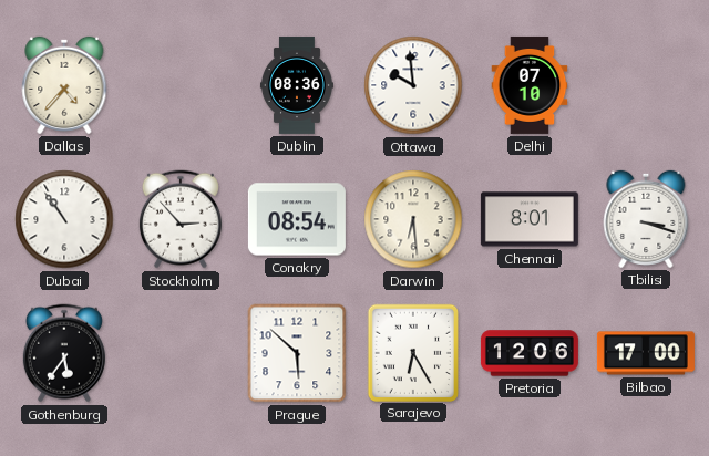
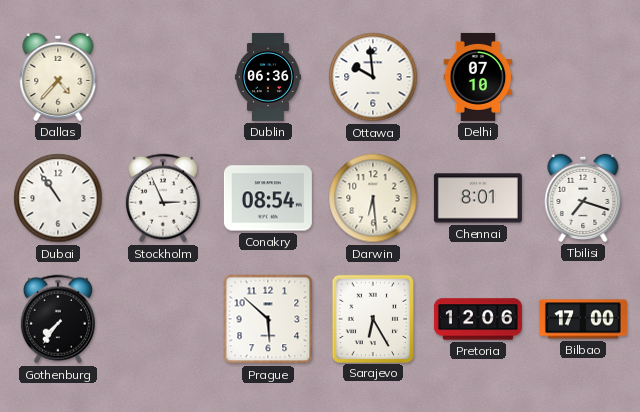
Dublin: 08:36 -> 06:36 (268, 77)
Stockholm: 2:53 -> 2:56 (163, 198)
Tbilisi: 3:18 -> 7:18 (583, 198)
Gothenburg: 5:36 -> 7:36 (58, 319)
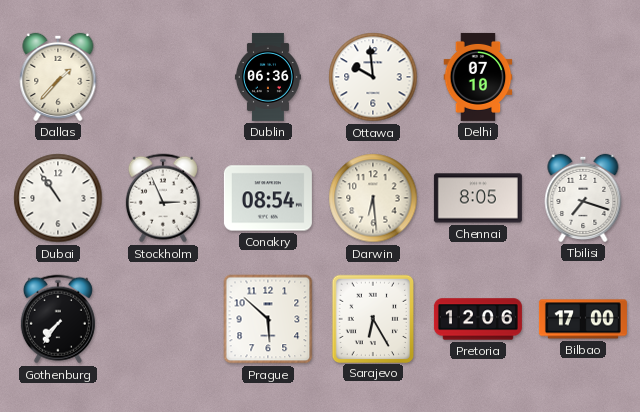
Dallas: 4:37 -> 1:37 (58, 77)
Chennai: 8:01 -> 8:05 (478, 198)
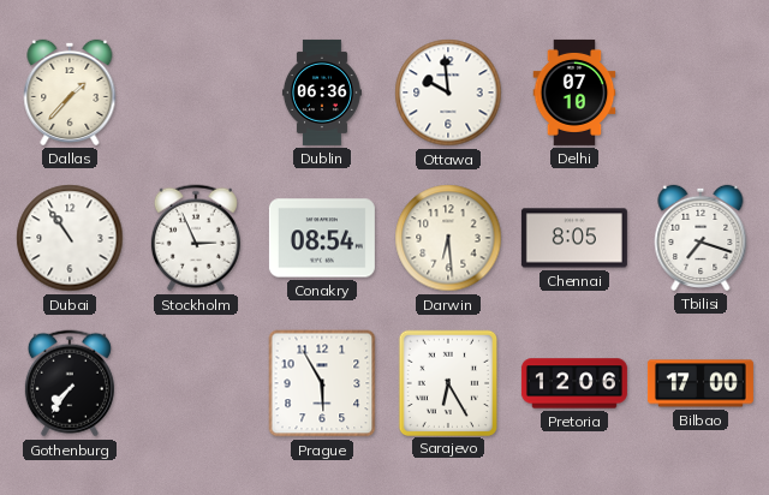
Prague: 5:52 -> 5:55 (322, 383)
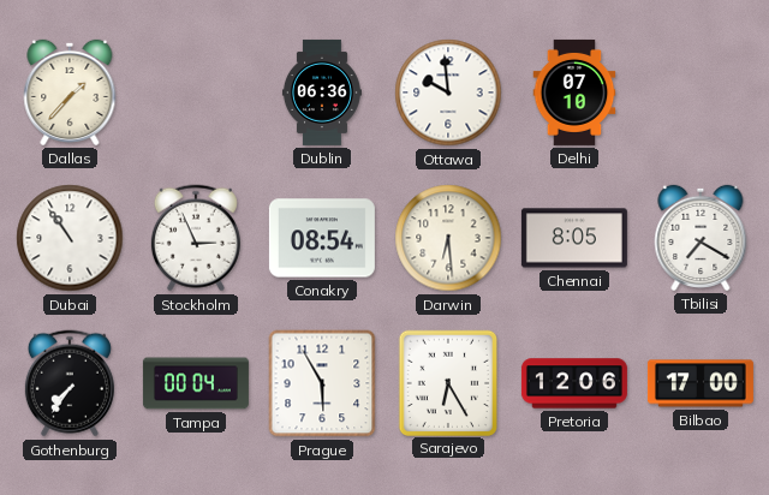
Tbilisi: 7:18 -> 7:20 (701, 238)
Tampa: none -> 00:04 (196, 383)
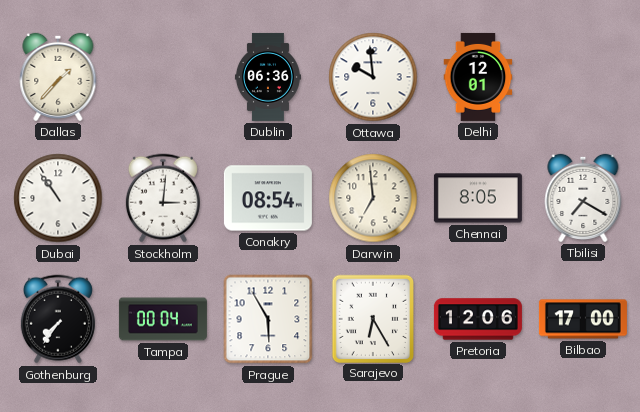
Delhi: 07:10 -> 12:01 (478, 77)
Stockholm: 2:56 -> 3:01 (163, 198)
Darwin: 6:29 -> 6:59 (373, 198)
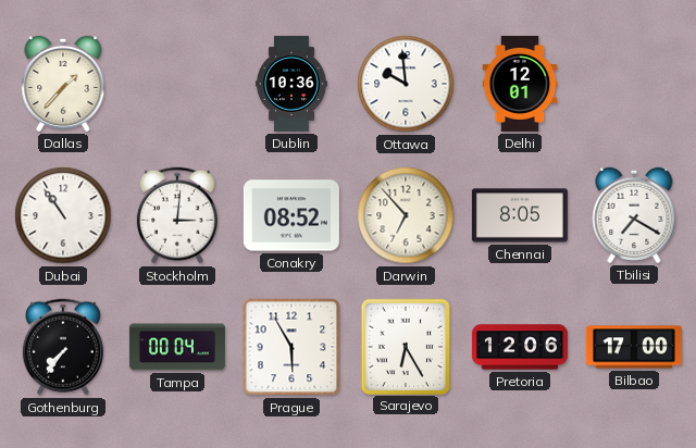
Dublin: 06:36 -> 10:36 (291, 84)
Conakry: 08:54 -> 08:52 (291, 215)
Darwin: 6:59 -> 6:53 (406, 215)
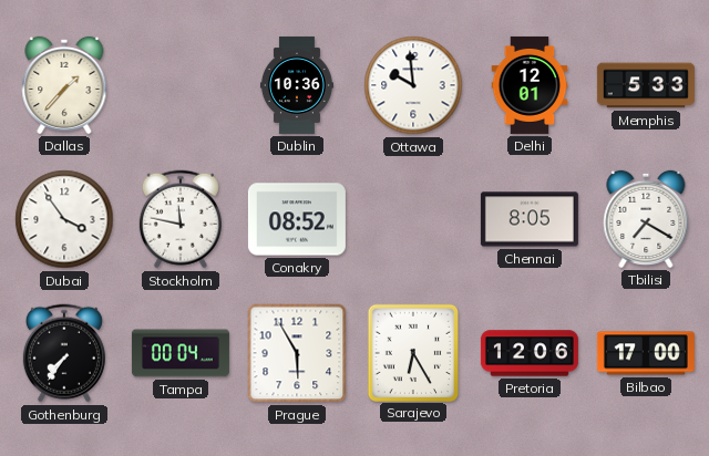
Memphis: none -> 5:33 (646, 85)
Dubai: 10:54 -> 3:54 (64, 219)
Stockholm: 3:01 -> 11:47 (181, 219)
Darwin: 6:53 -> none (406, 215)
